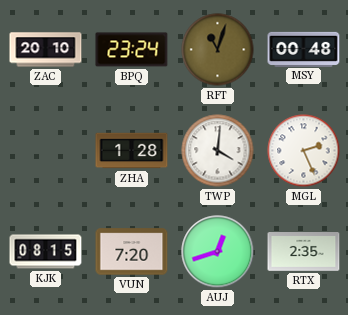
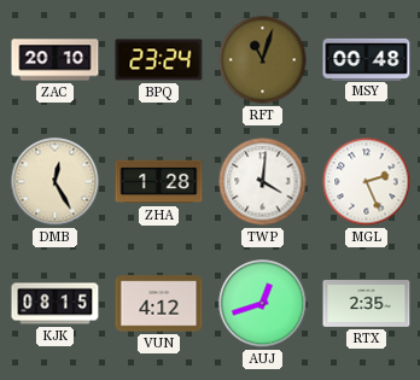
DMB: none -> 12:25 (56, 182)
VUN: 7:20 -> 4:12 (159, 304)
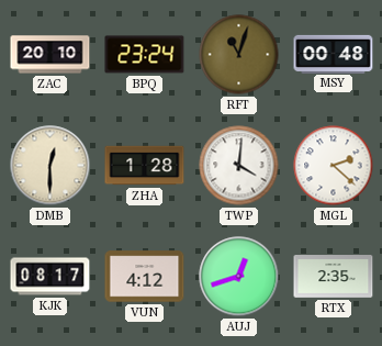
DMB: 12:25 -> 12:30 (50, 166)
MGL: 2:26 -> 2:22 (334, 166)
KJK: 08:15 -> 08:17 (50, 277)
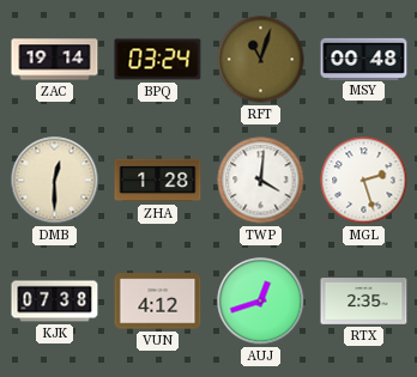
ZAC: 20:10 -> 19:14 (55, 60)
BPQ: 23:24 -> 03:24 (158, 60)
MGL: 2:22 -> 2:27 (364, 181)
KJK: 08:17 -> 07:38 (55, 302)
